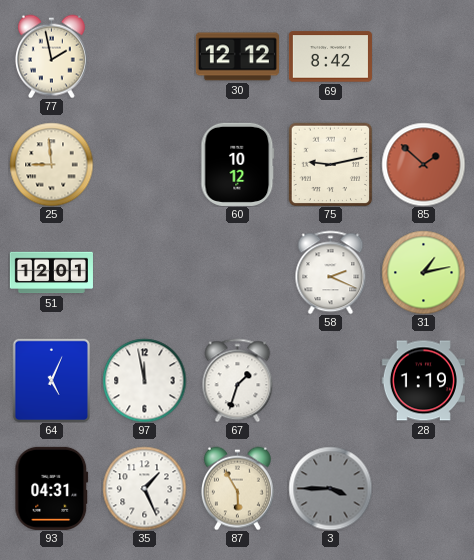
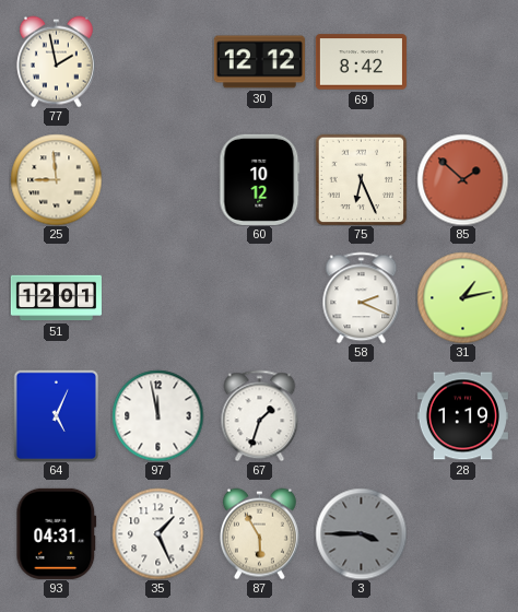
75: 9:13 -> 6:26 (361, 179)
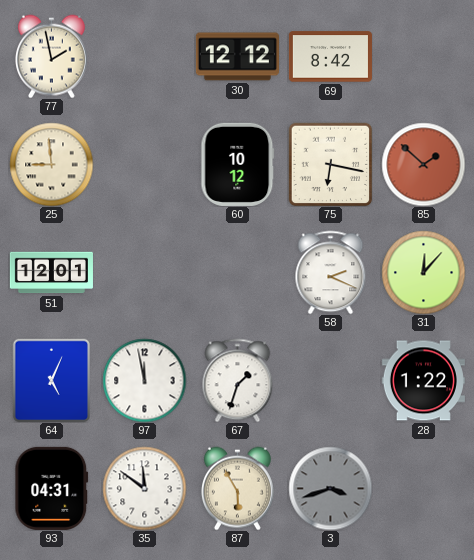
75: 6:26 -> 6:17 (330, 164)
31: 1:13 -> 12:07 (423, 272)
28: 1:19 -> 1:22 (423, 381)
35: 1:26 -> 11:51 (144, 488)
3: 3:45 -> 3:42 (330, 488)
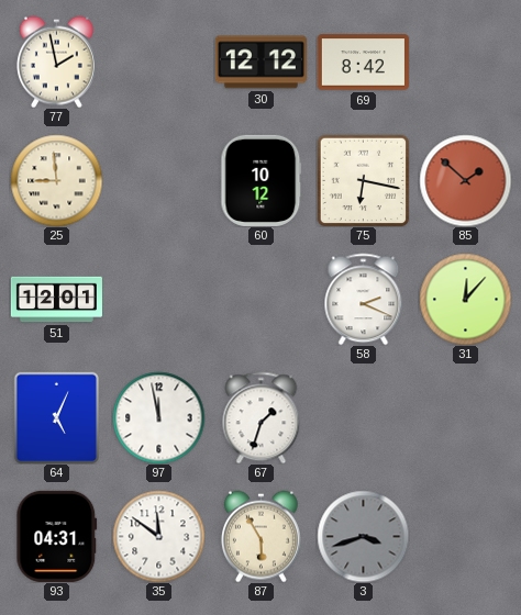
28: 1:22 -> none (423, 381)
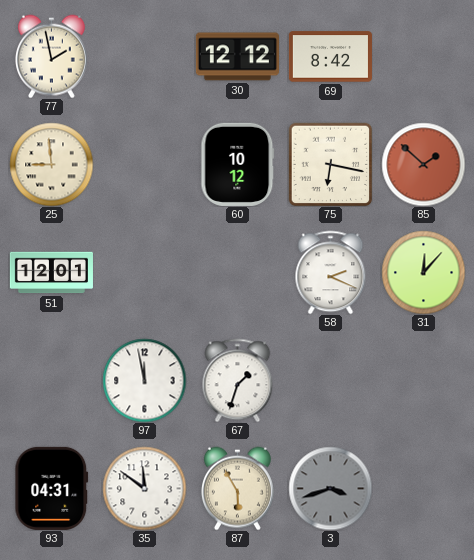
64: 5:04 -> none (56, 417)
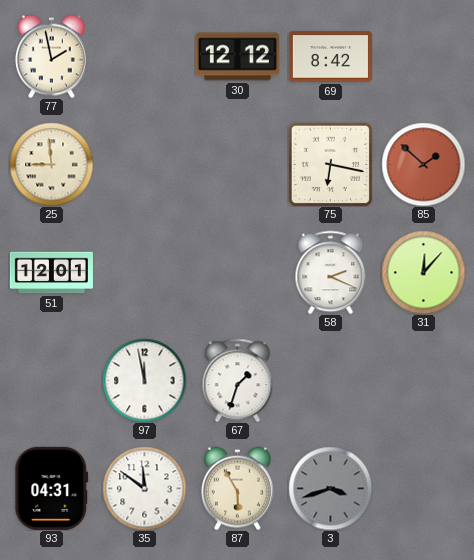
60: 10:12 -> none (238, 164)
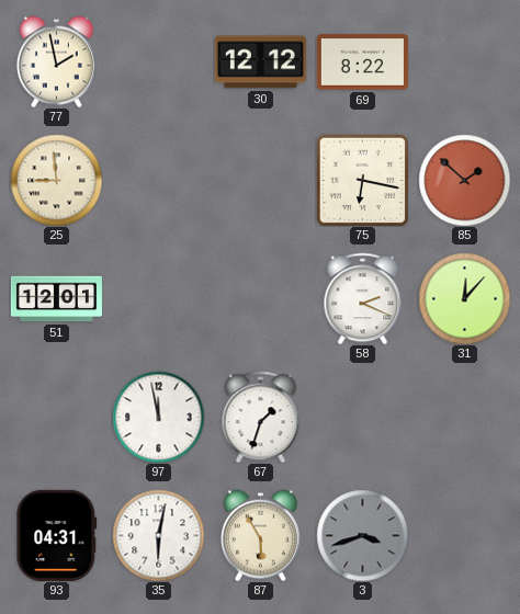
69: 8:42 -> 8:22 (362, 62)
35: 11:51 -> 6:02 (158, 535)
